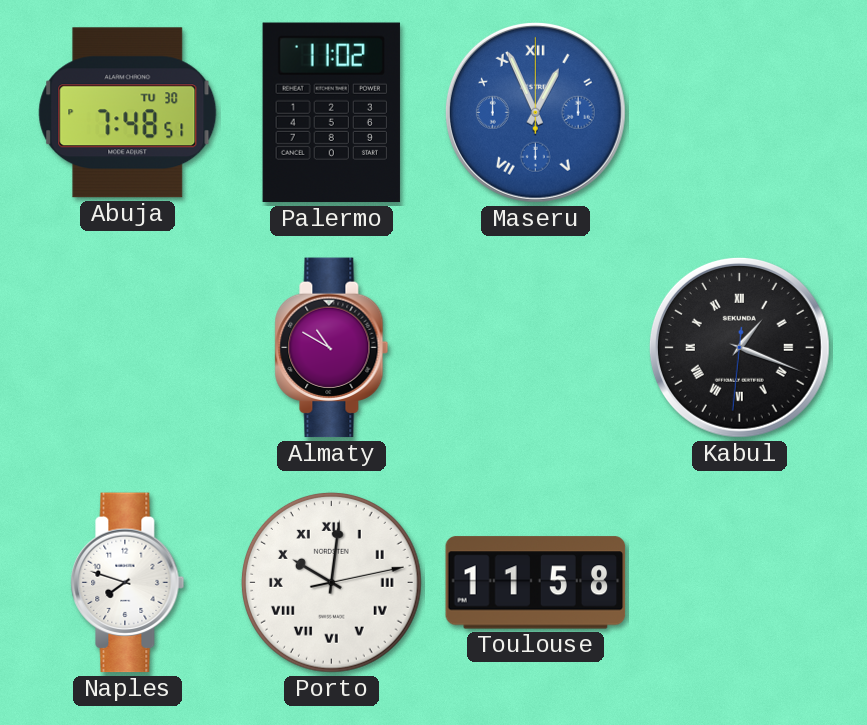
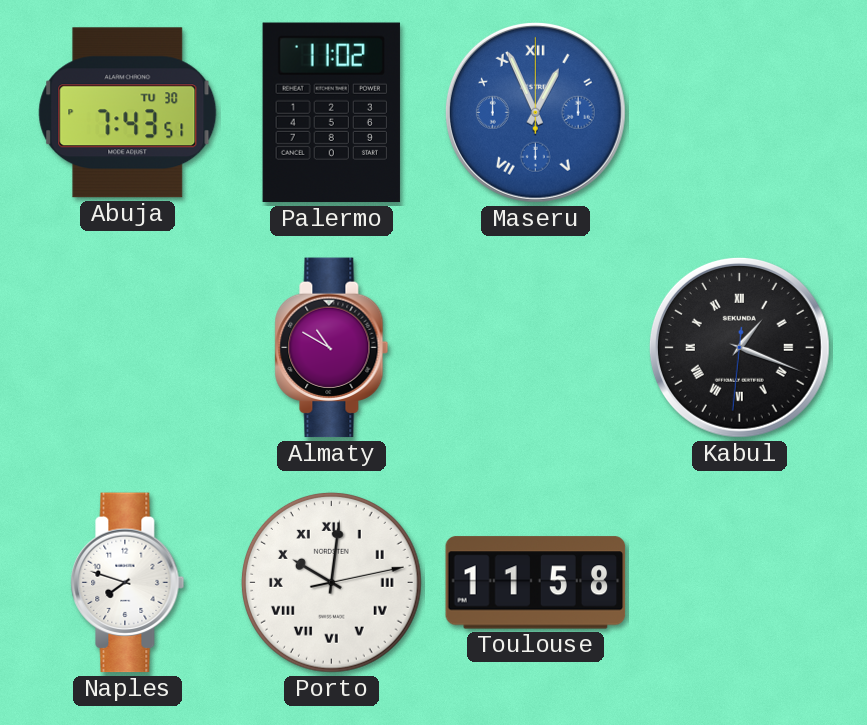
Abuja: 7:48 -> 7:43 (128, 113)
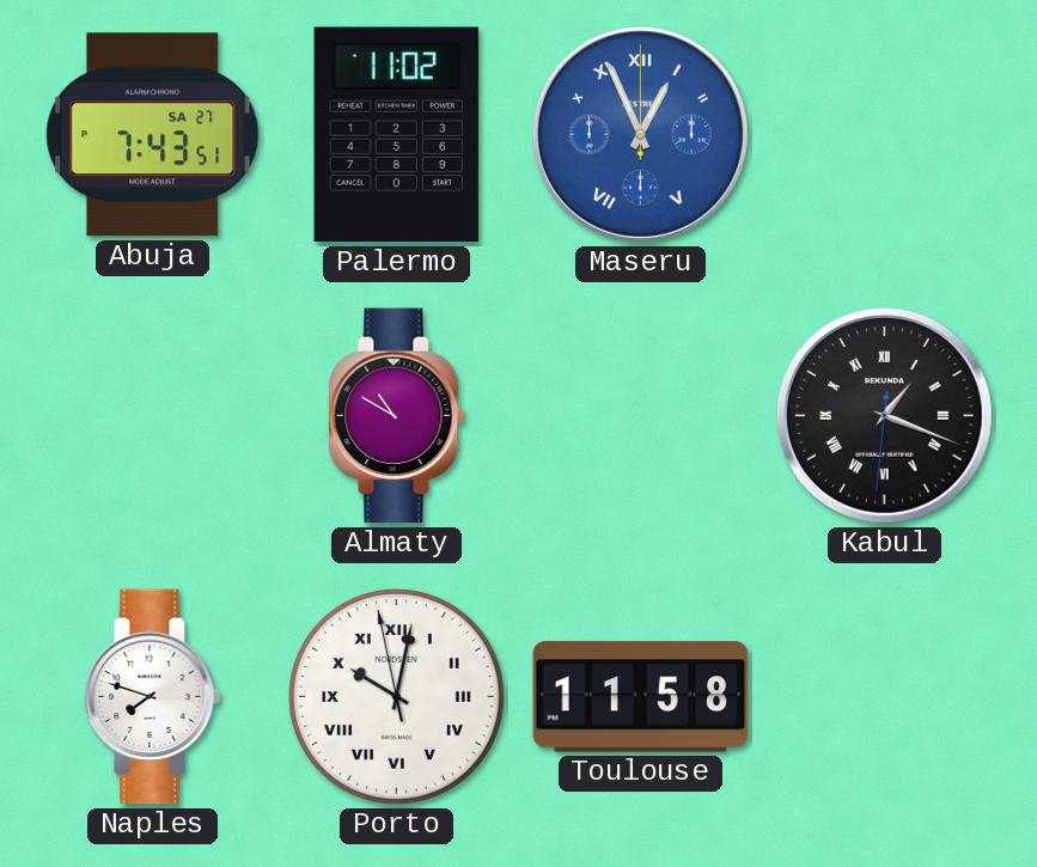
Abuja date: TU 30 -> SA 27 (153, 135)
Porto: 10:01:13 -> 10:01:58 (396, 696)
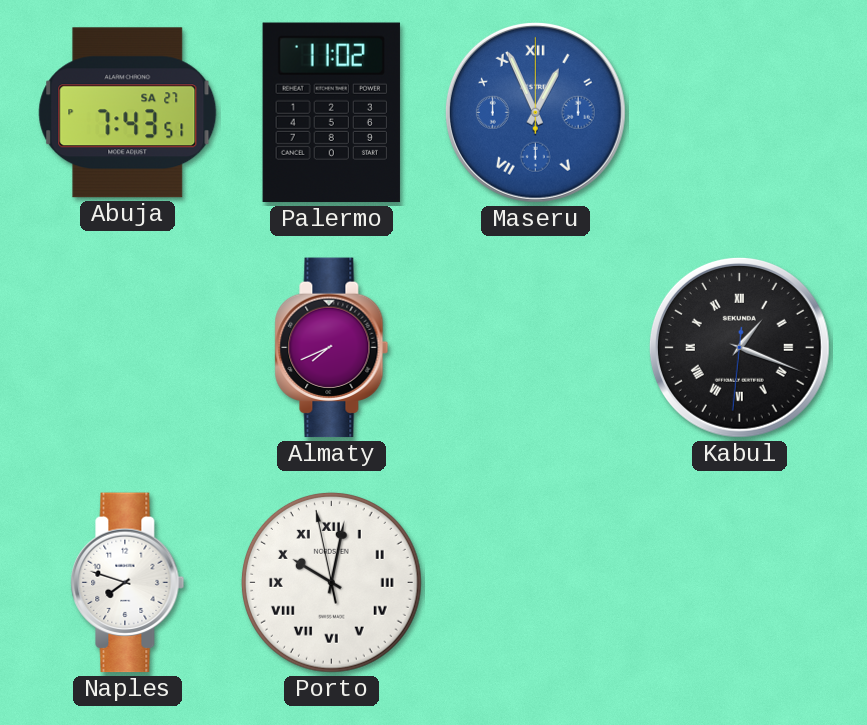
Almaty: 10:50 -> 7:41 (332, 348)
Toulouse: 11:58 -> none (641, 697)
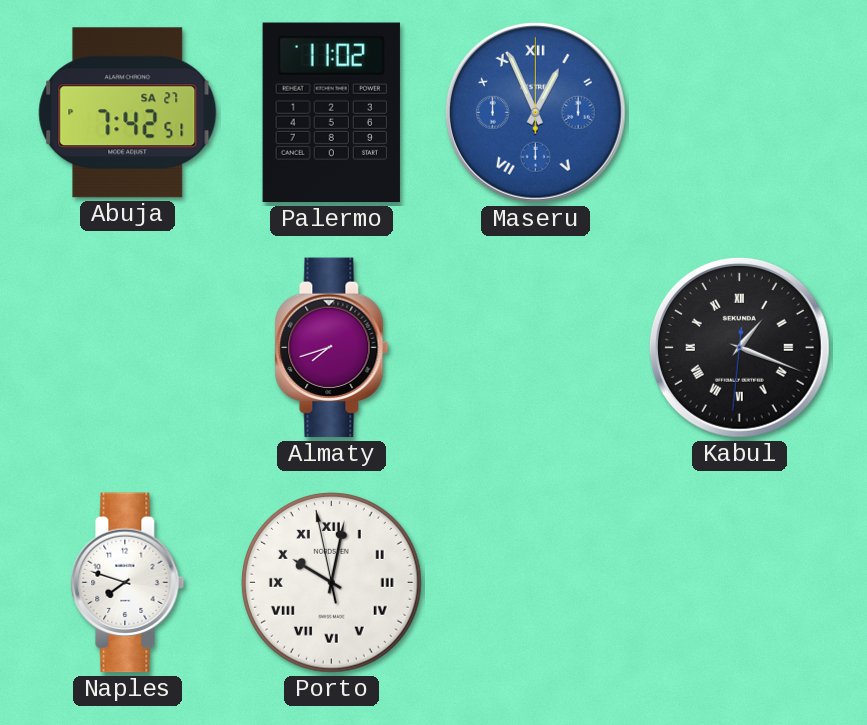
Abuja: 7:43 -> 7:42 (128, 113)
Almaty: 7:41 -> 7:42 (332, 348)
